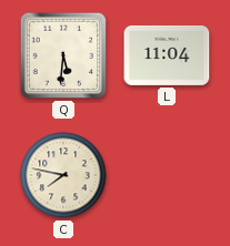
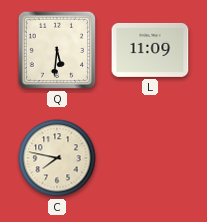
L: 11:04 -> 11:09 (150, 50)
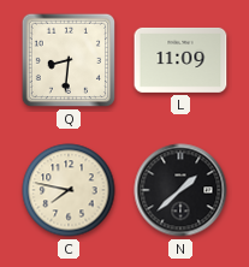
Q: 5:31 -> 8:31 (69, 60)
N: none -> 1:38 (180, 190)
